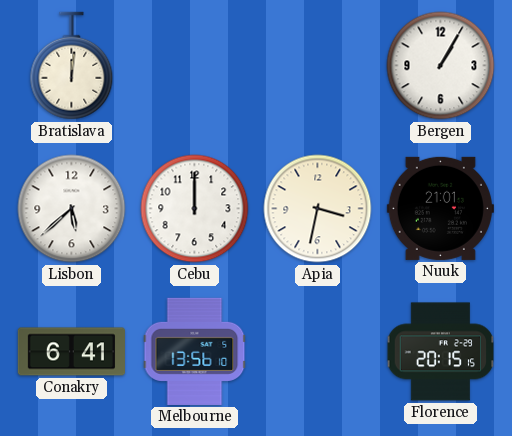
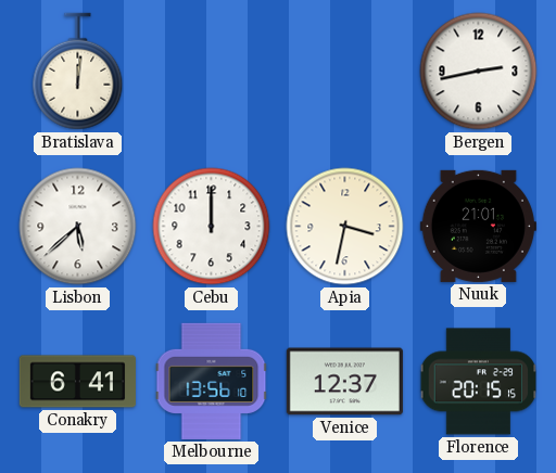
Bergen: 1:05 -> 2:43 (479, 72)
Venice: none -> 12:37 (344, 382)
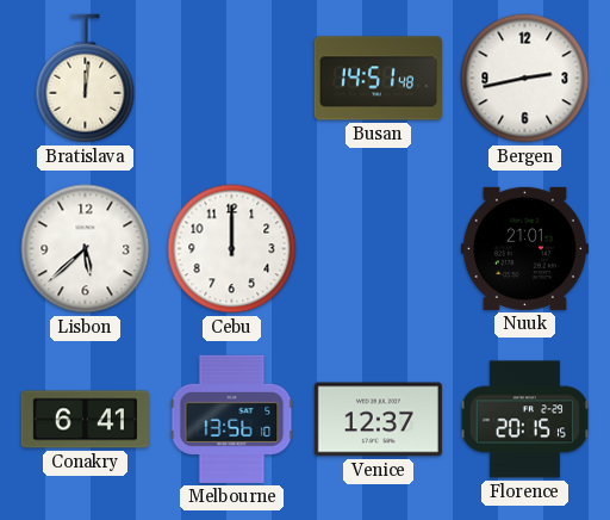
Busan: none -> 14:51 (378, 79)
Apia: 3:32 -> none (345, 227)
